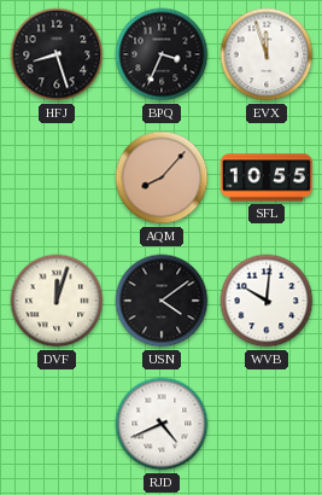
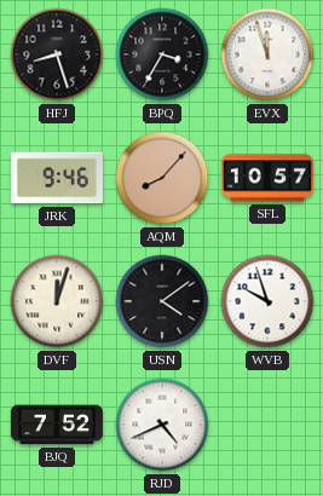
BPQ: 3:34 -> 3:35 (162, 54)
JRK: none -> 9:46 (57, 178)
SFL: 10:55 -> 10:57 (267, 178)
WVB: 10:01 -> 9:57 (267, 301)
BJQ: none -> 7:52 (57, 425)
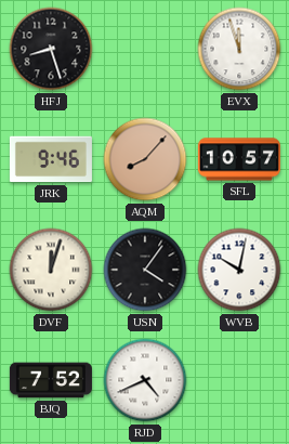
BPQ: 3:35 -> none (162, 54)
USN: 4:09 -> 4:06 (145, 270)
WVB: 9:57 -> 10:02 (239, 270)
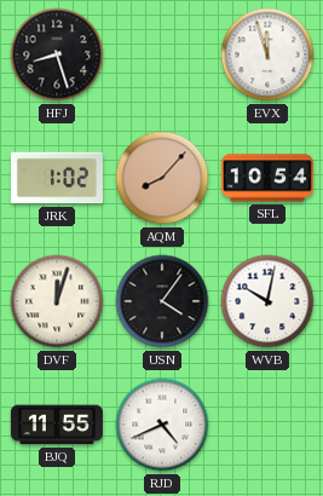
JRK: 9:46 -> 1:02 (57, 178)
SFL: 10:57 -> 10:54 (267, 178)
BJQ: 7:52 -> 11:55 (57, 425)
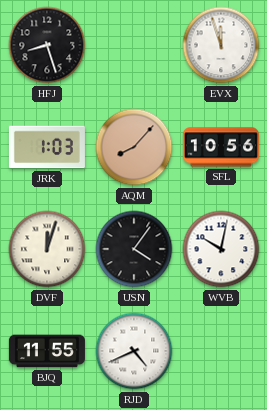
JRK: 1:02 -> 1:03 (47, 147)
SFL: 10:54 -> 10:56 (221, 147)
